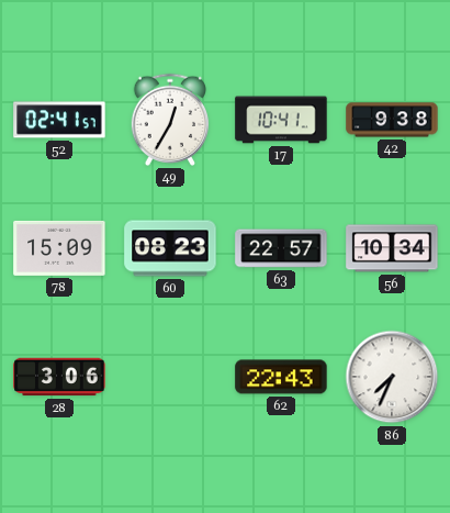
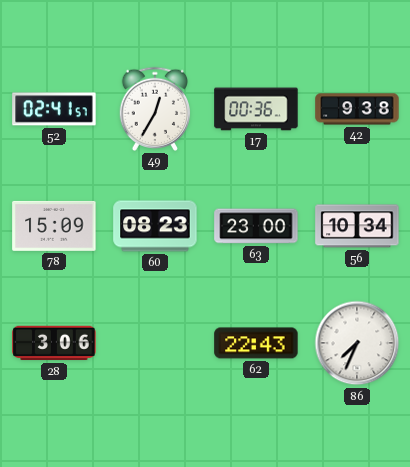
17: 10:41 -> 00:36 (256, 109)
63: 22:57 -> 23:00 (256, 226)
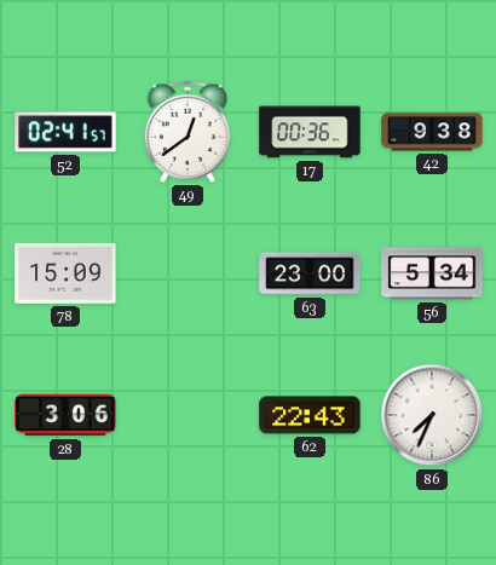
49: 12:35 -> 12:39 (188, 132)
60: 08:23 -> none (155, 226)
56: 10:34 -> 5:34 (432, 273)
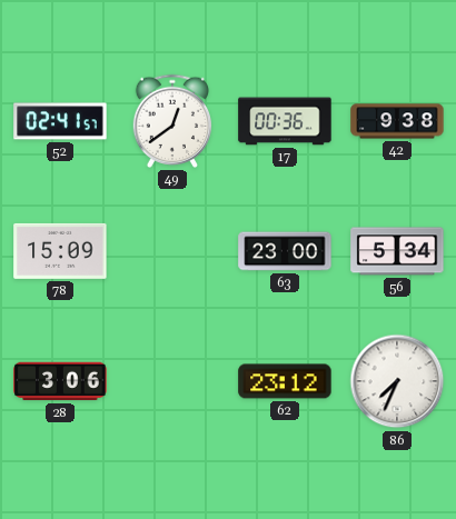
62: 22:43 -> 23:12 (285, 381)
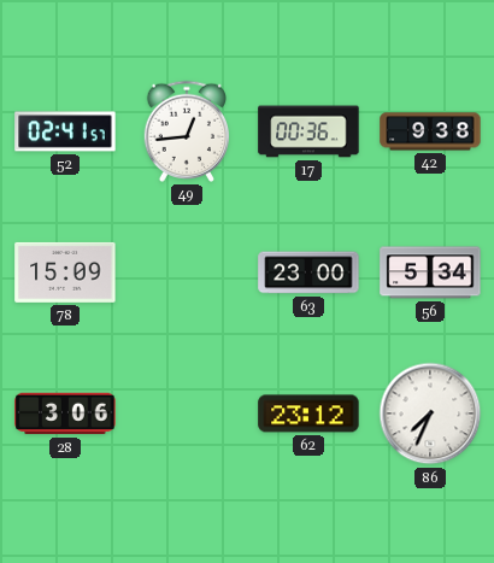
49: 12:39 -> 12:44 (187, 131)
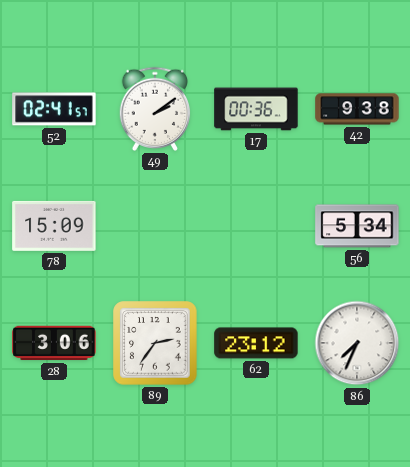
49: 12:44 -> 2:09 (155, 109)
63: 23:00 -> none (308, 272)
89: none -> 2:36 (155, 343)
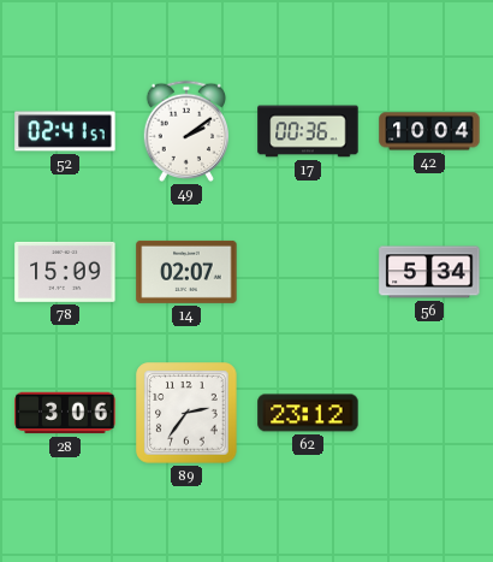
42: 9:38 -> 10:04 (429, 131)
14: none -> 02:07 (186, 272)
86: 7:34 -> none (357, 343)
